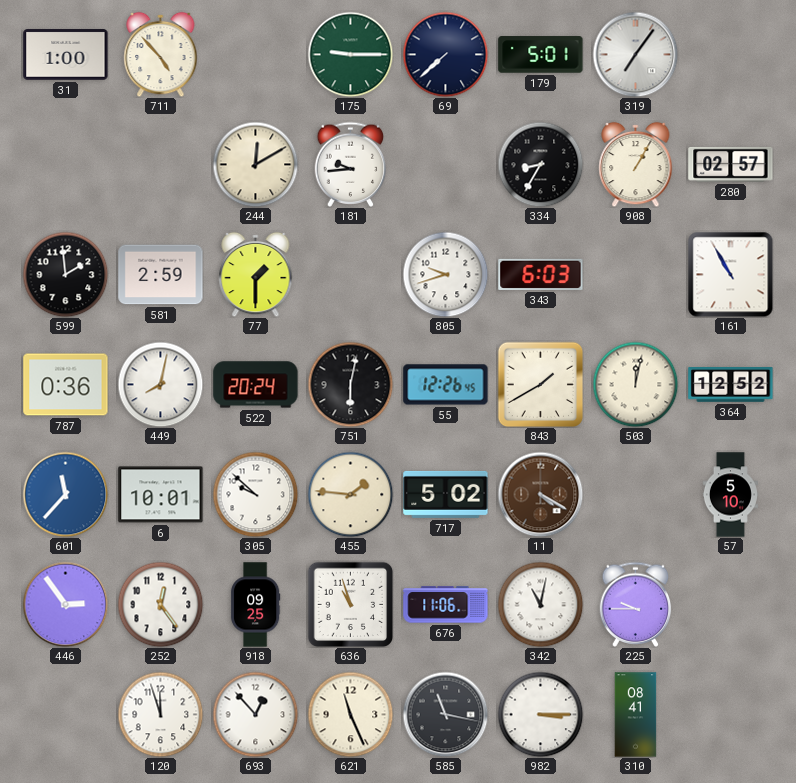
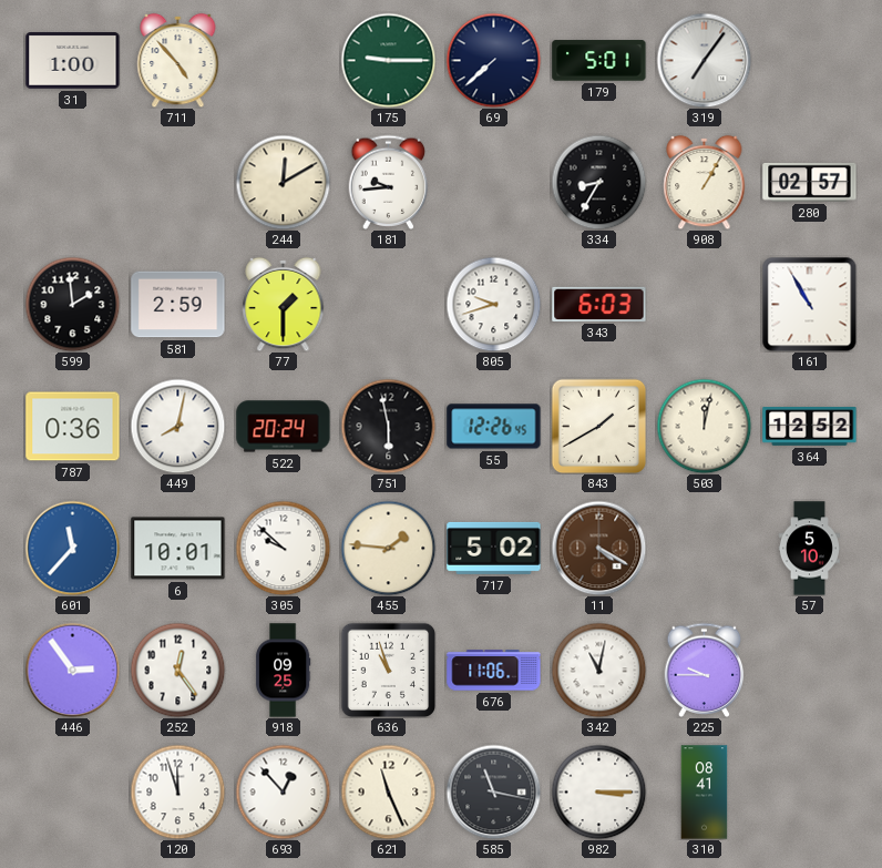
751: 6:02 -> 5:58 (388, 426)
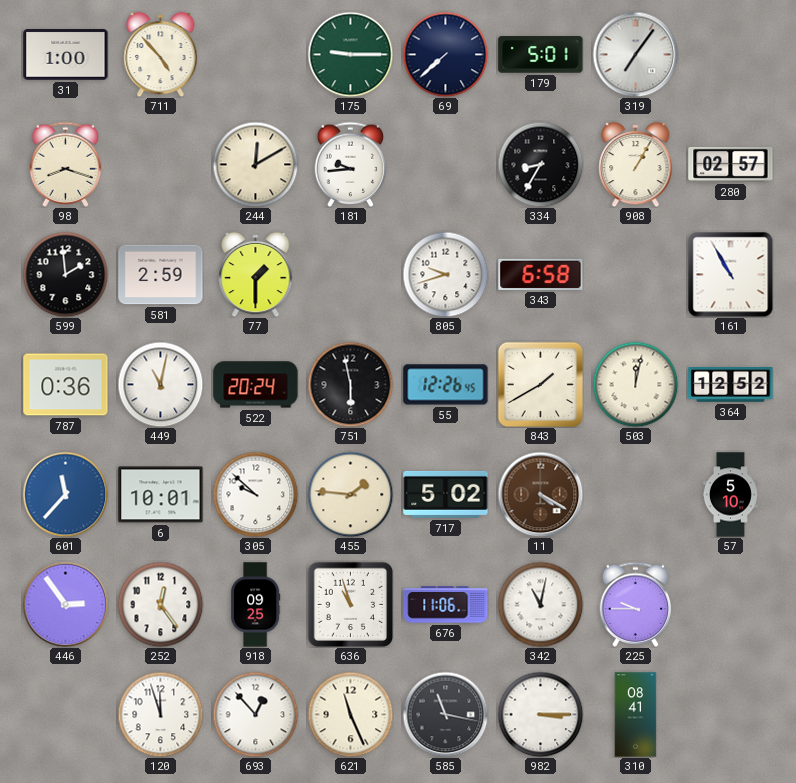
98: none -> 8:18 (66, 164)
343: 6:03 -> 6:58 (541, 274)
449: 8:02 -> 11:02 (160, 384)
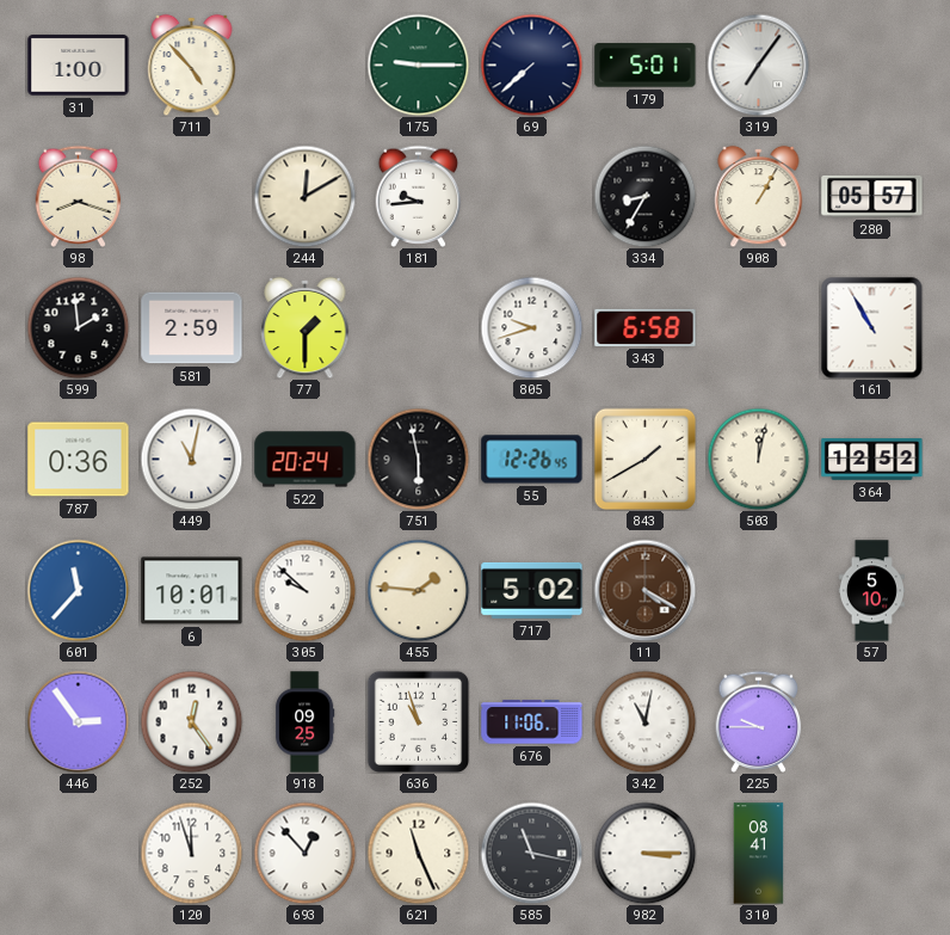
280: 02:57 -> 05:57 (872, 196)
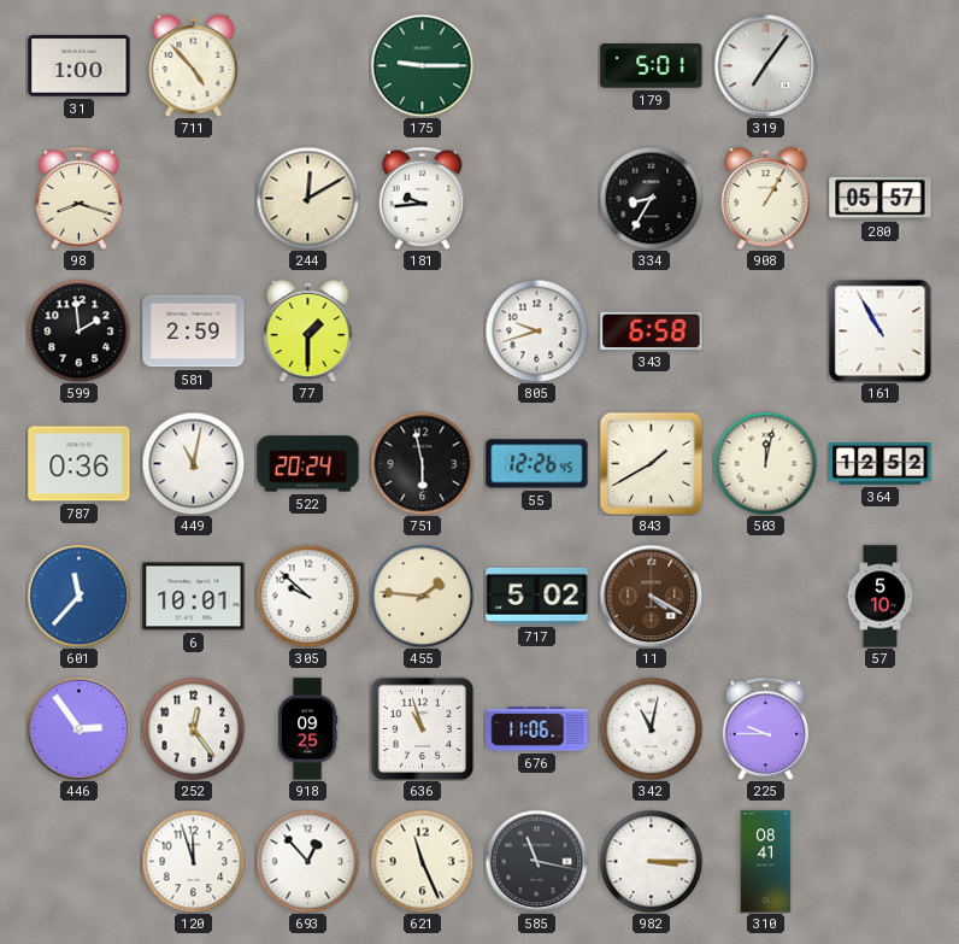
69: 7:38 -> none (531, 64)
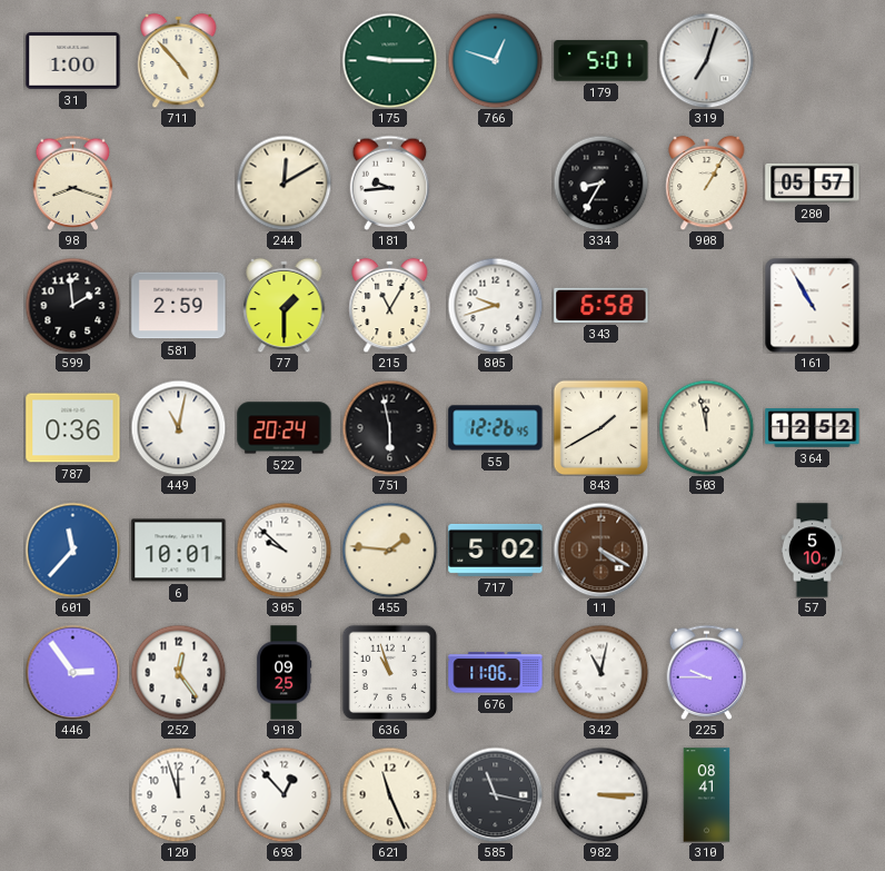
766: none -> 12:48 (495, 60)
319: 7:06 -> 7:03 (706, 60)
215: none -> 11:05 (390, 305)
503: 12:02 -> 11:58 (706, 427)
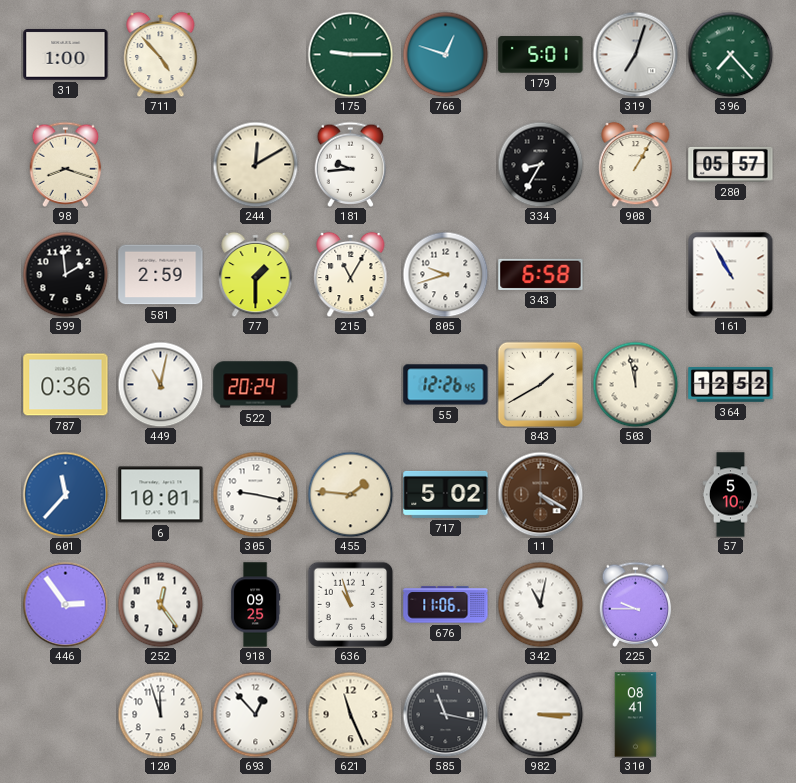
396: none -> 7:23 (730, 54)
751: 5:58 -> none (389, 427)
305: 9:52 -> 9:17 (255, 494)
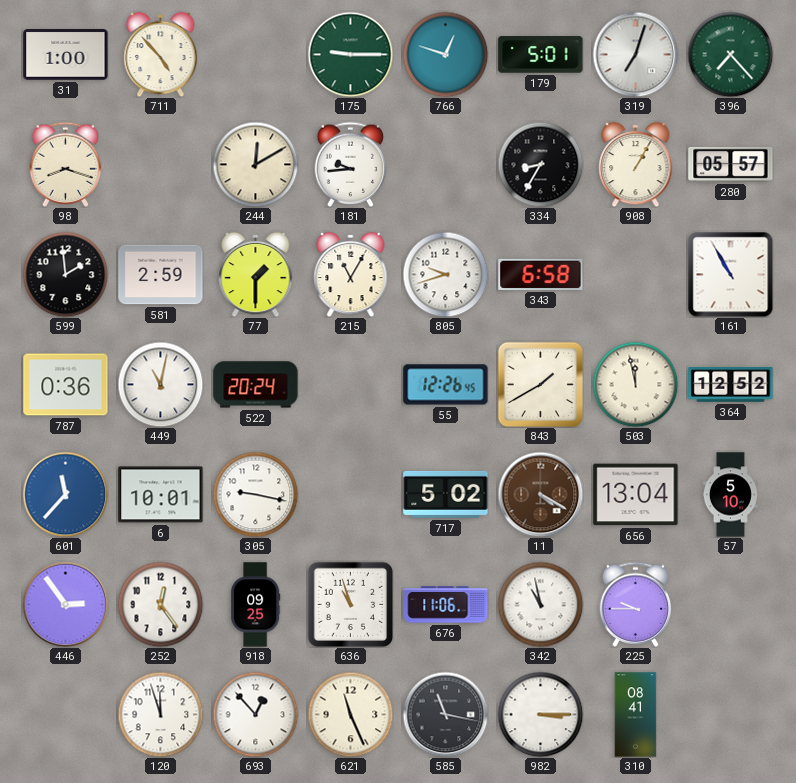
455: 1:46 -> none (350, 494)
656: none -> 13:04 (636, 495)
342: 11:02 -> 10:58 (540, 604)
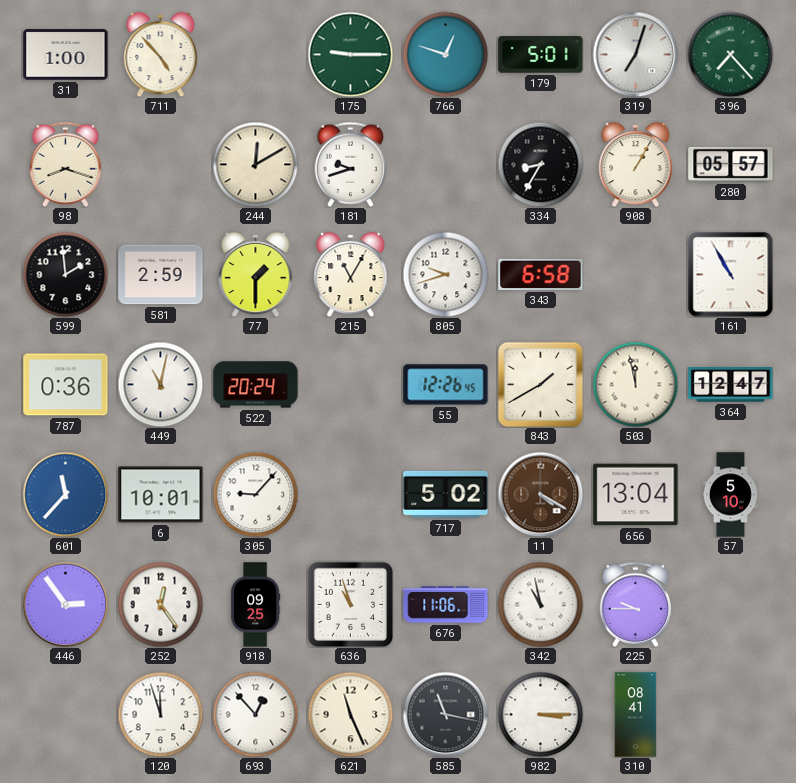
181: 9:44 -> 9:42 (351, 164)
364: 12:52 -> 12:47 (731, 385)
305: 9:17 -> 9:07 (255, 494)
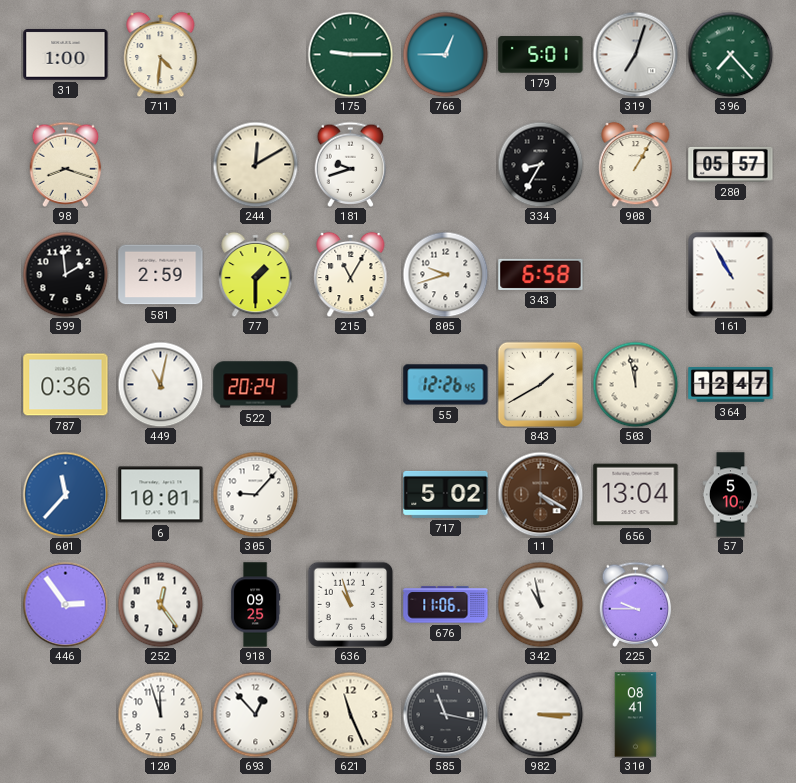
711: 4:53 -> 4:31 (161, 54)
766: 12:48 -> 12:45 (445, 54)
